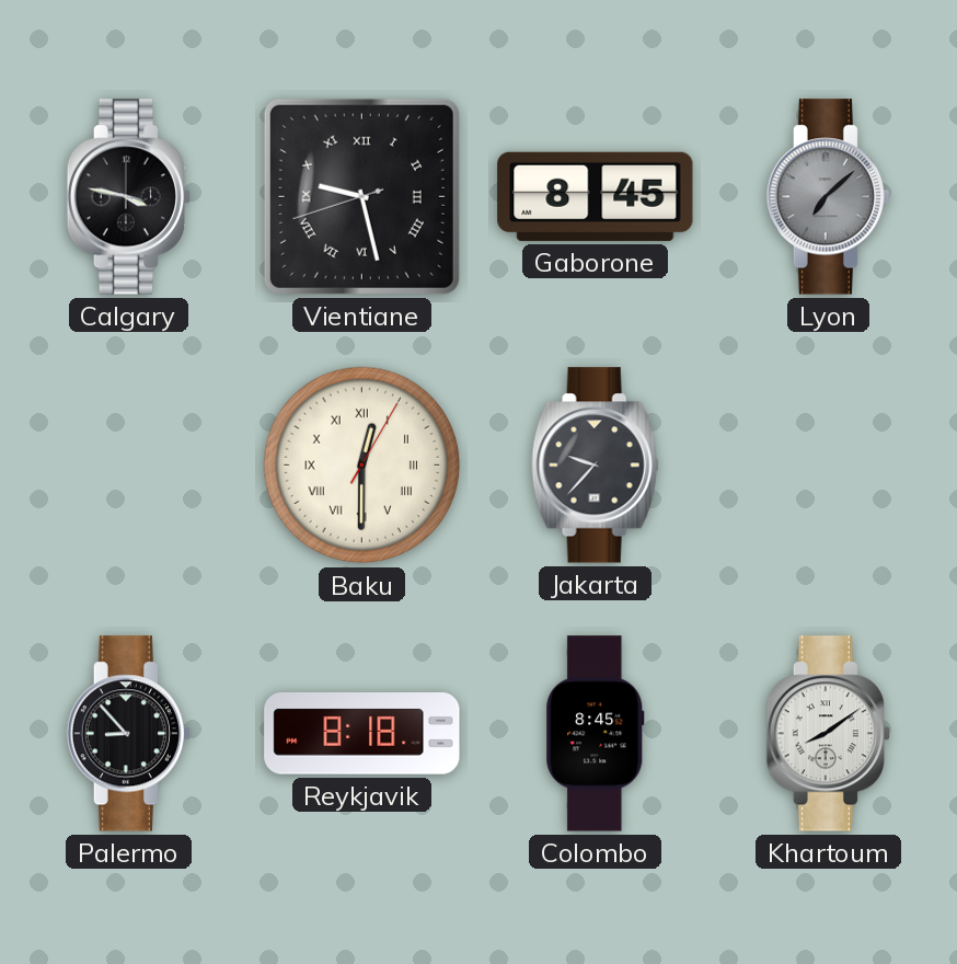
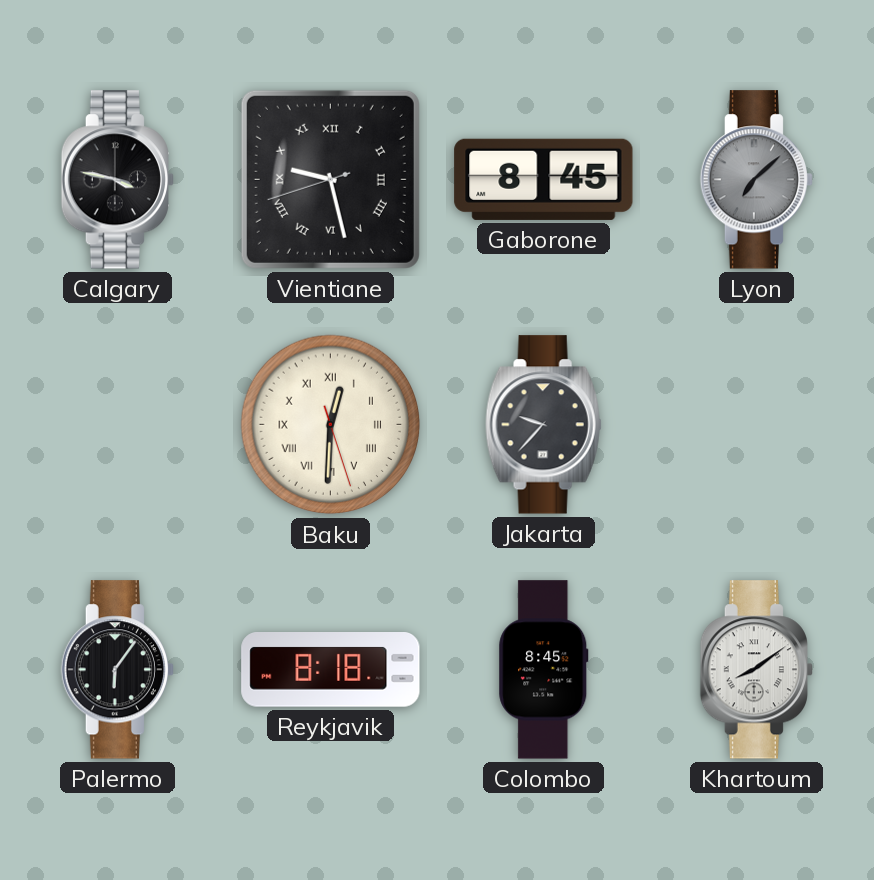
Baku: 12:30:05 -> 12:30:27 (331, 425)
Palermo: 8:53 -> 6:06 (117, 670)
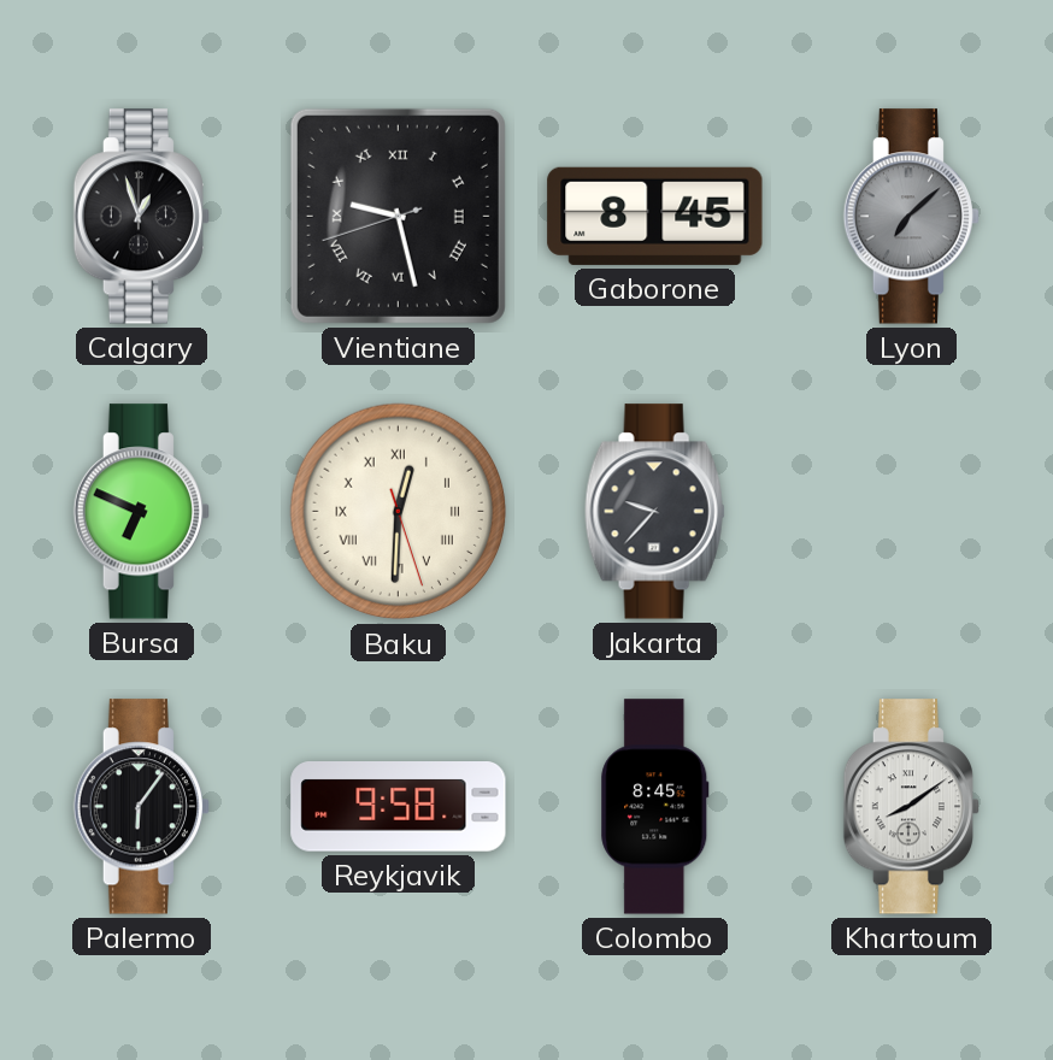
Calgary: 3:47 -> 12:57 (141, 217)
Bursa: none -> 6:49 (141, 512)
Reykjavik: 8:18 -> 9:58 (399, 807)
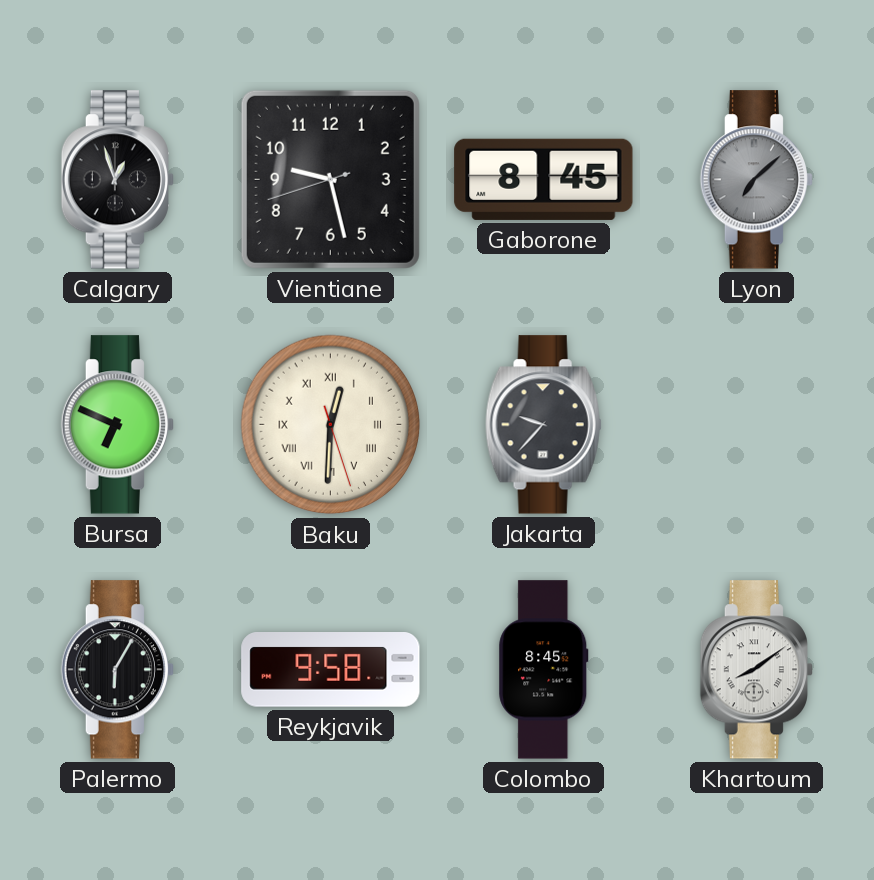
Vientiane numerals: Roman -> Arabic (330, 179)
Palermo: 6:06 -> 6:05 (117, 670)
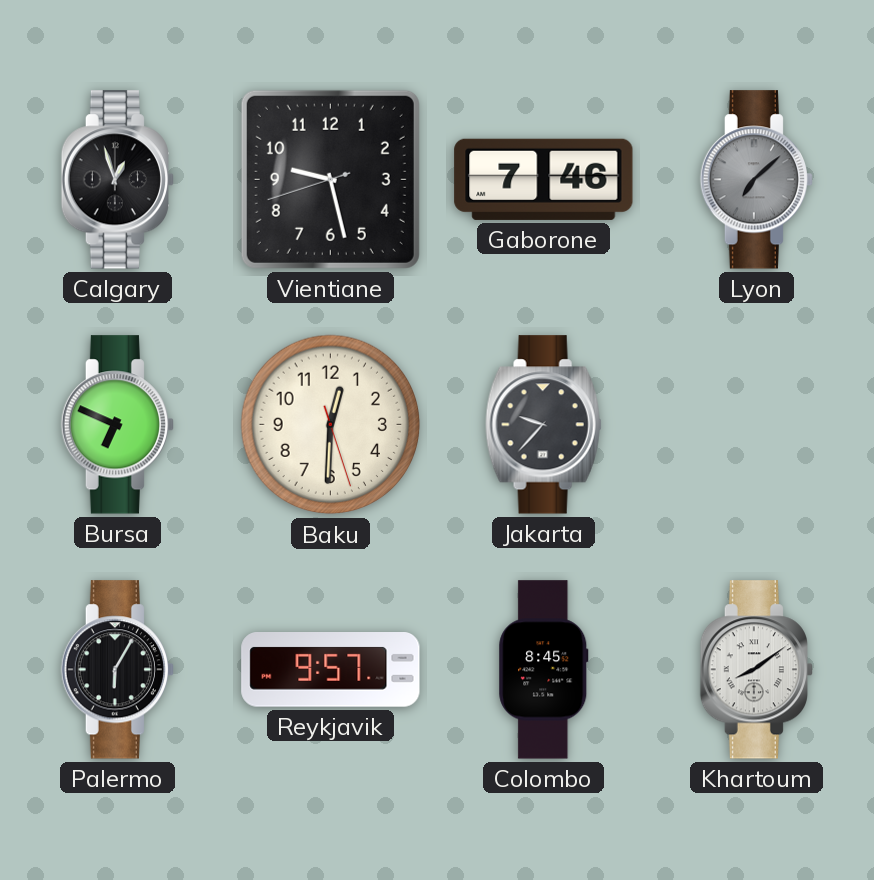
Gaborone: 8:45 -> 7:46 (544, 179)
Baku numerals: Roman -> Arabic (331, 425)
Reykjavik: 9:58 -> 9:57 (331, 670)
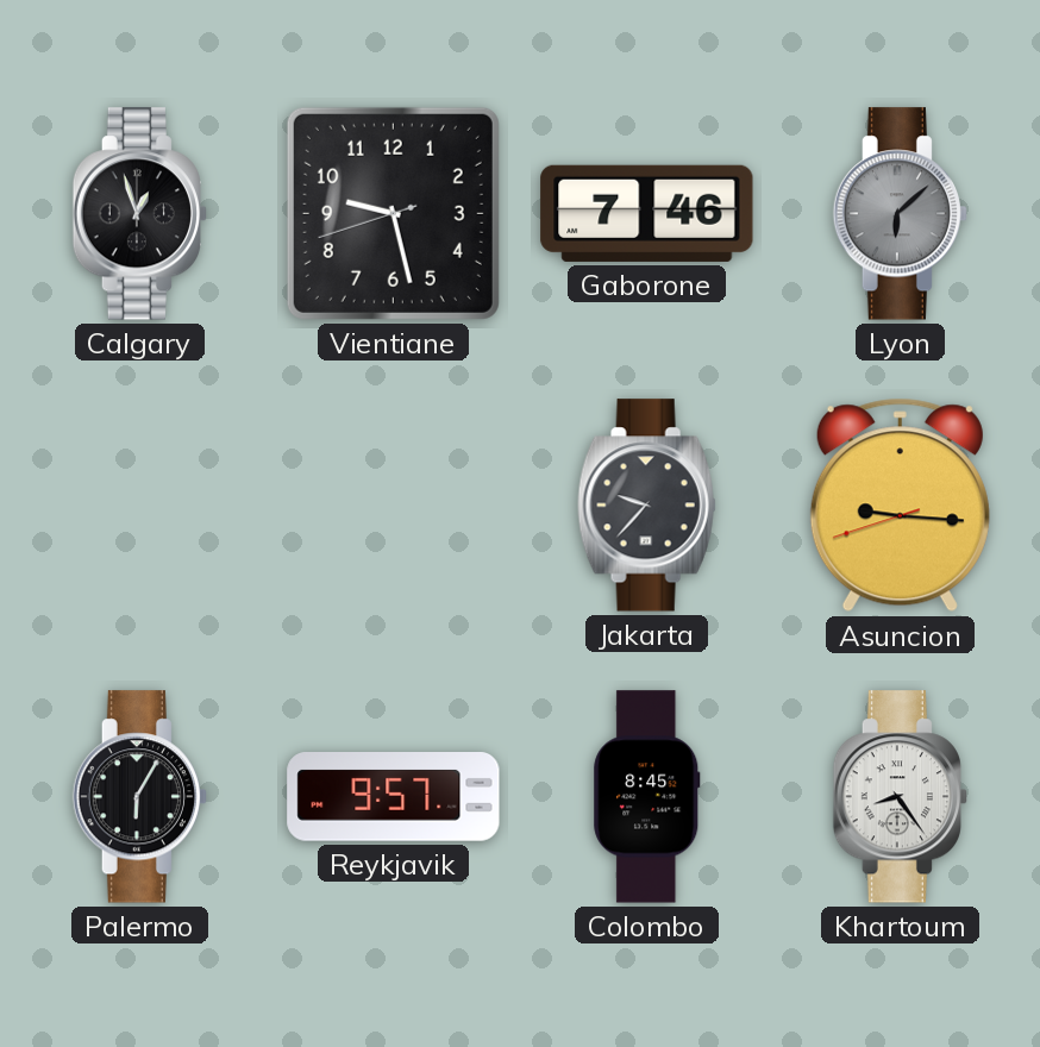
Lyon: 7:08 -> 6:08 (900, 214)
Bursa: 6:49 -> none (117, 425)
Baku: 12:30 -> none (331, 425)
Asuncion: none -> 9:15 (900, 506)
Khartoum: 8:09 -> 8:24 (900, 797)
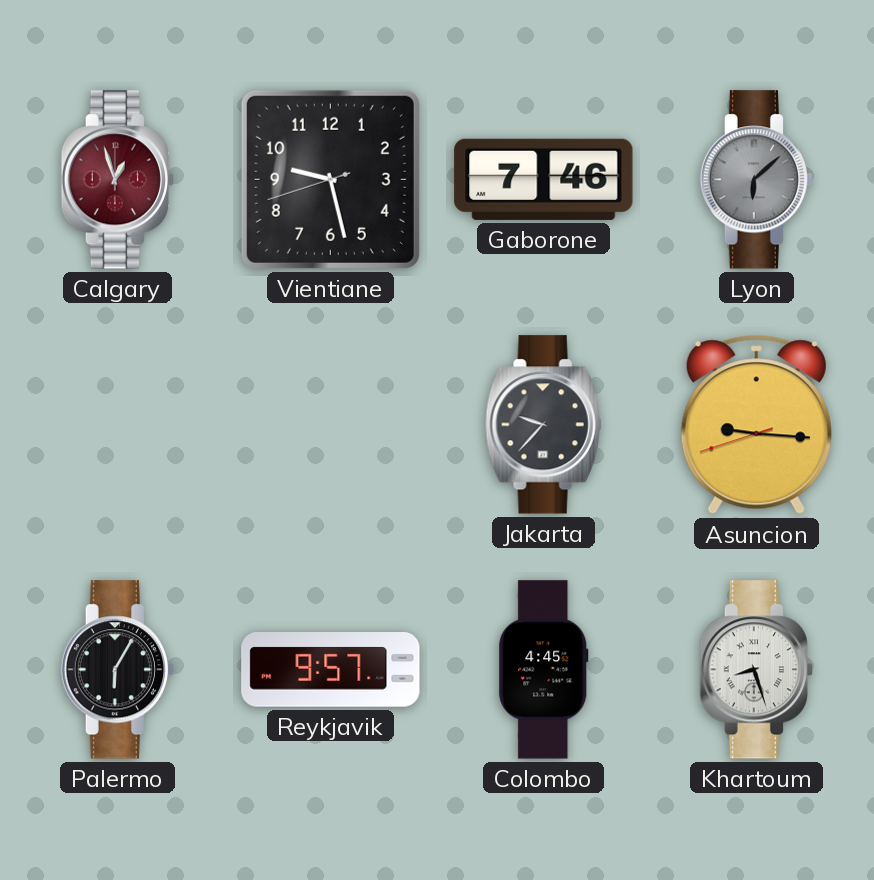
Calgary dial: black -> burgundy (117, 180)
Colombo: 8:45 -> 4:45 (544, 670)
Khartoum: 8:24 -> 8:27 (756, 670)
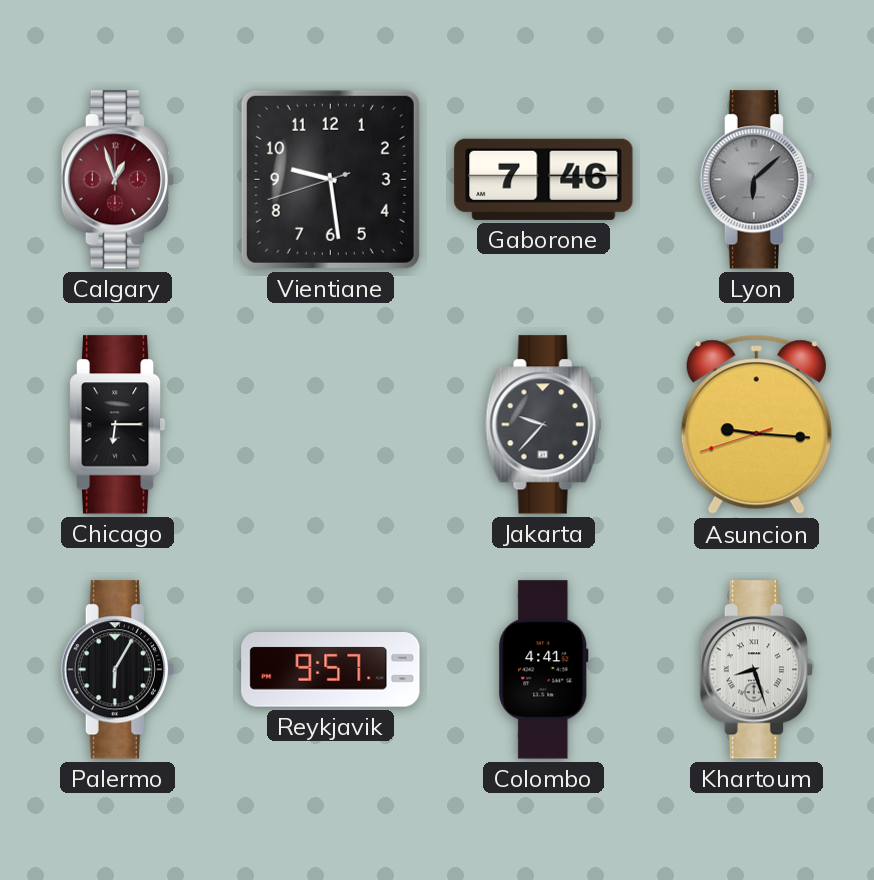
Vientiane: 9:27 -> 9:28 (330, 179)
Chicago: none -> 6:15 (117, 425)
Colombo: 4:45 -> 4:41 (544, 670)
